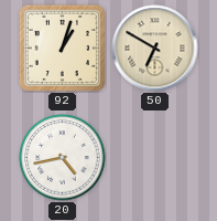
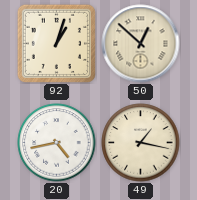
50: 6:50 -> 12:52 (141, 44)
49: none -> 1:17 (141, 143)
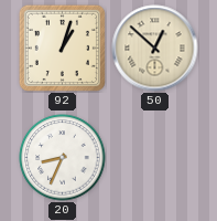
20: 4:43 -> 8:34 (63, 158)
49: 1:17 -> none (141, 143)
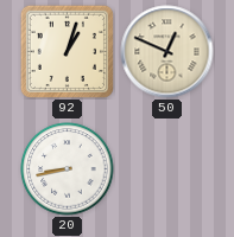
50: 12:52 -> 12:49 (167, 52)
20: 8:34 -> 8:43 (68, 169)
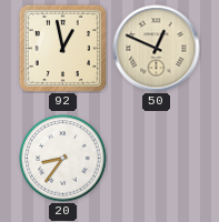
92: 1:03 -> 12:58 (62, 48)
20: 8:43 -> 8:36 (63, 159)
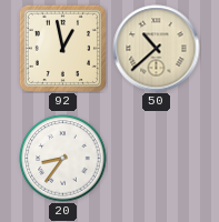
50: 12:49 -> 10:38 (157, 49)
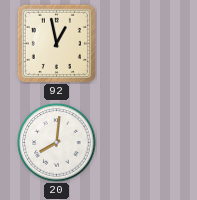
50: 10:38 -> none (157, 49)
20: 8:36 -> 8:01 (57, 143)
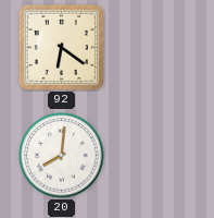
92: 12:58 -> 6:21 (61, 47)
